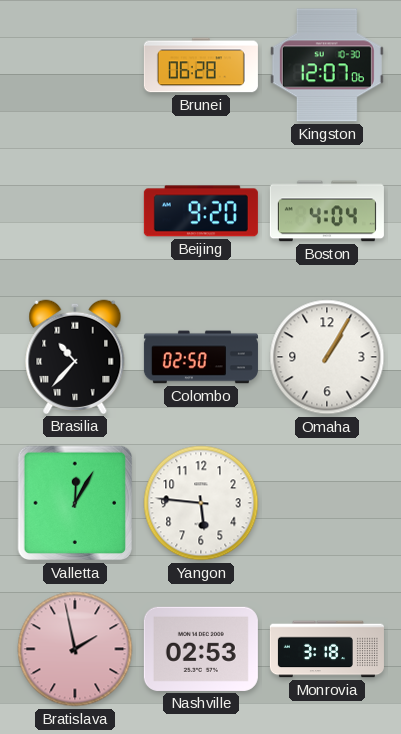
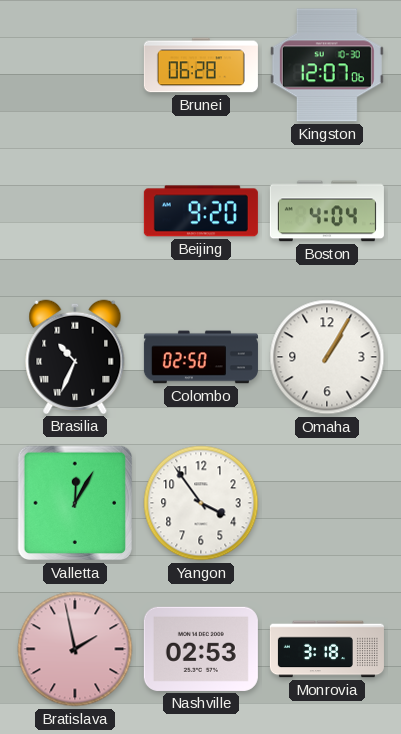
Brasilia: 10:37 -> 10:34 (75, 357)
Yangon: 5:46 -> 3:54 (201, 503)
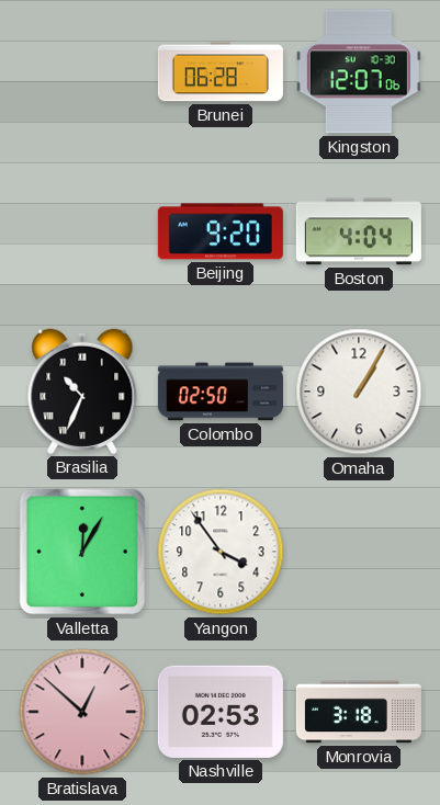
Bratislava: 1:58 -> 12:52 (82, 712)
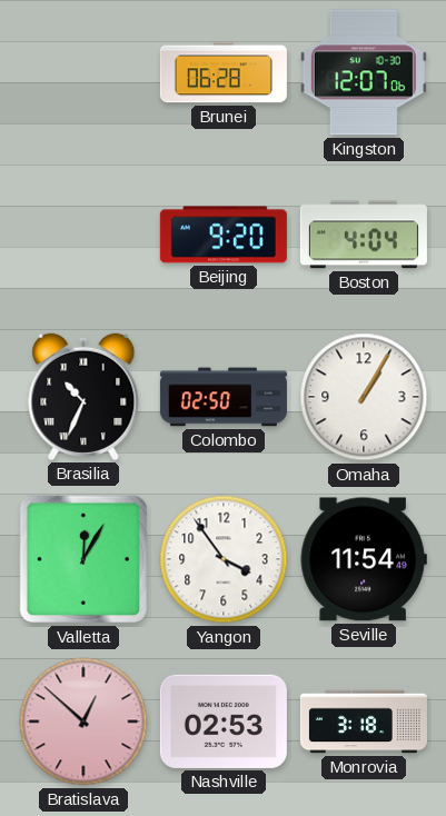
Seville: none -> 11:54 (364, 559)
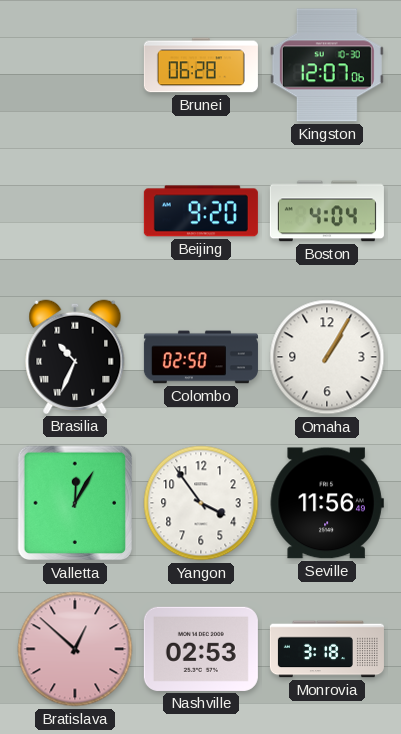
Seville: 11:54 -> 11:56 (327, 503)
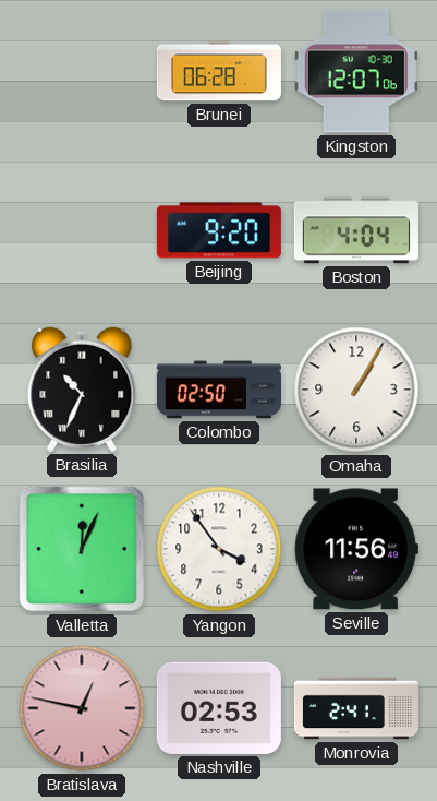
Valletta: 12:05 -> 12:04 (82, 549)
Bratislava: 12:52 -> 12:47 (82, 708)
Monrovia: 3:18 -> 2:41 (356, 708)
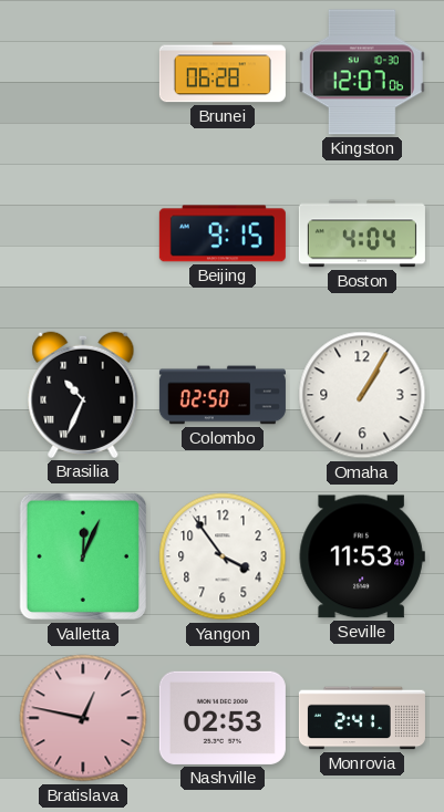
Beijing: 9:20 -> 9:15 (223, 233)
Seville: 11:56 -> 11:53 (362, 556)
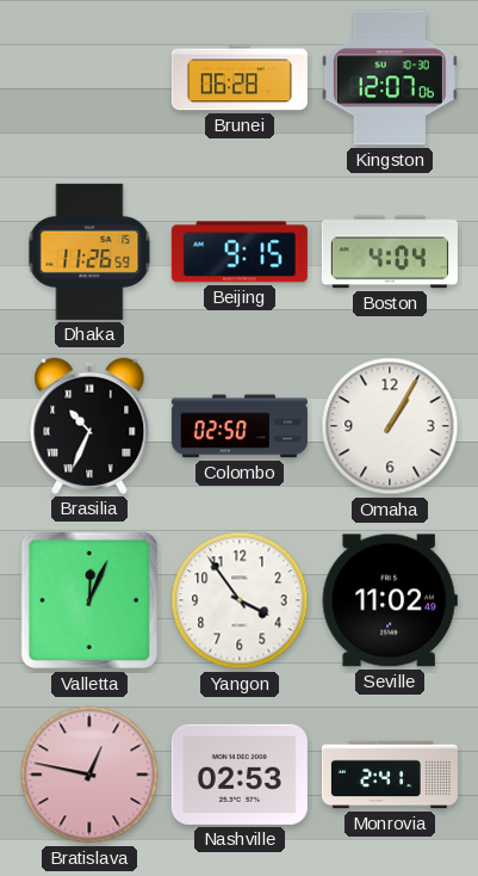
Dhaka: none -> 11:26 (89, 252)
Seville: 11:53 -> 11:02 (390, 600)
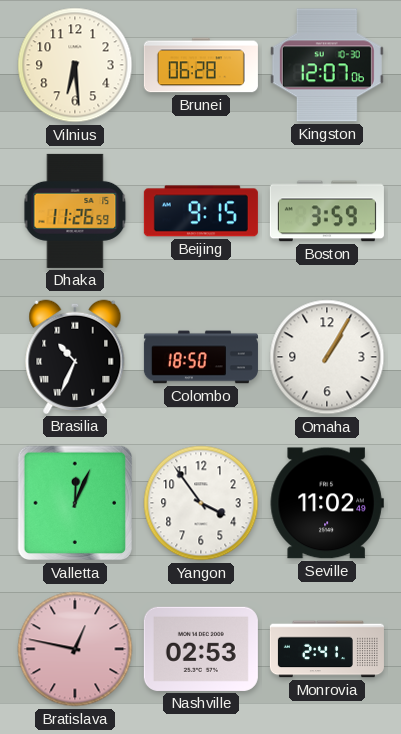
Vilnius: none -> 6:29 (75, 65)
Boston: 4:04 -> 3:59 (327, 211)
Colombo: 02:50 -> 18:50 (201, 357)
